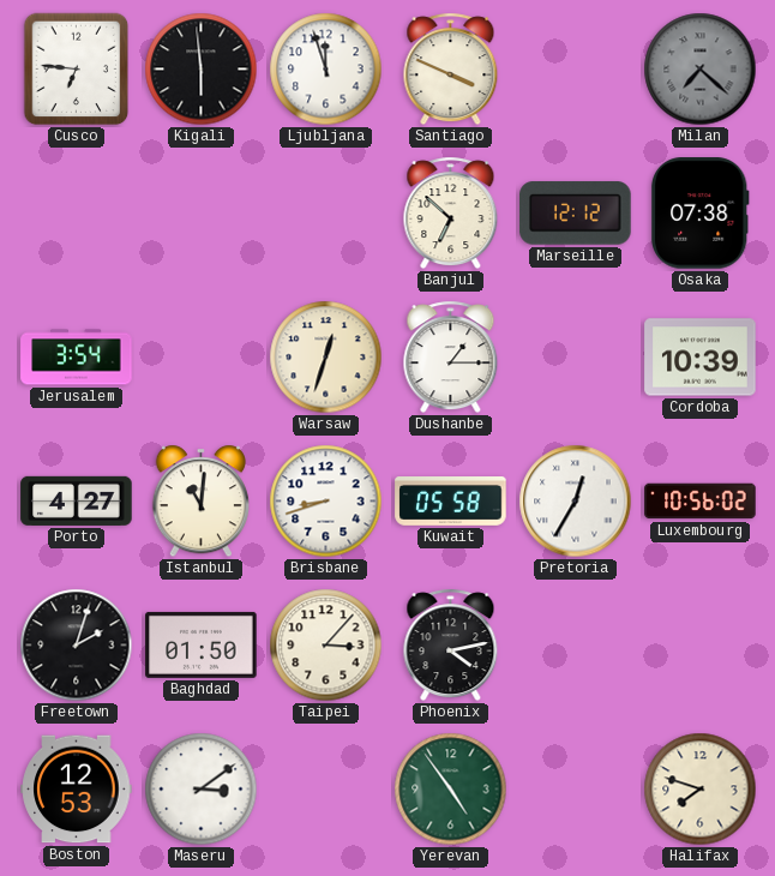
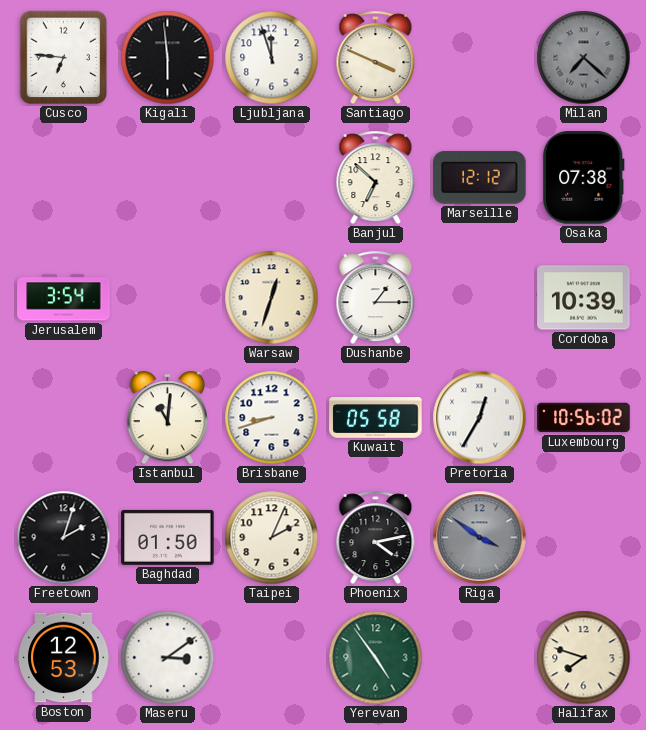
Porto: 4:27 -> none (77, 500)
Taipei: 3:07 -> 2:04 (272, 538)
Riga: none -> 3:51 (480, 538)
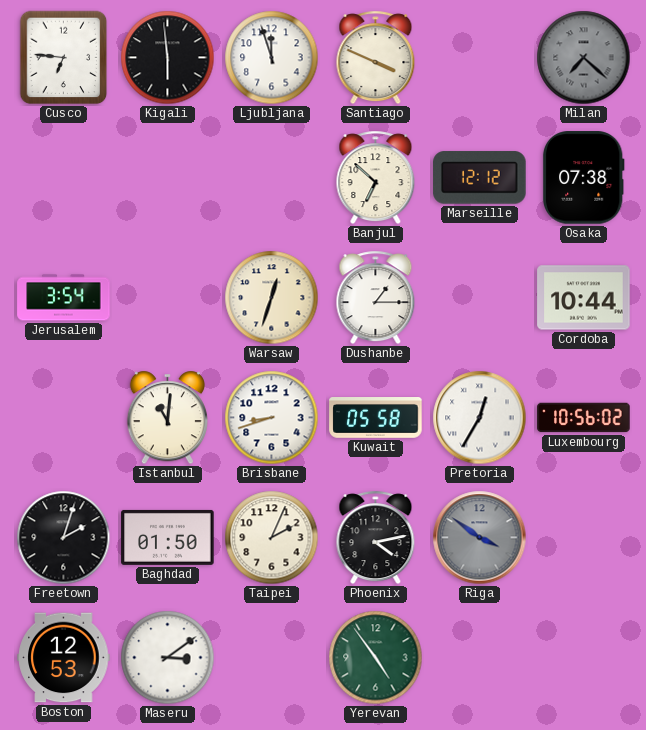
Cordoba: 10:39 -> 10:44 (584, 298)
Halifax: 7:48 -> none (584, 658)
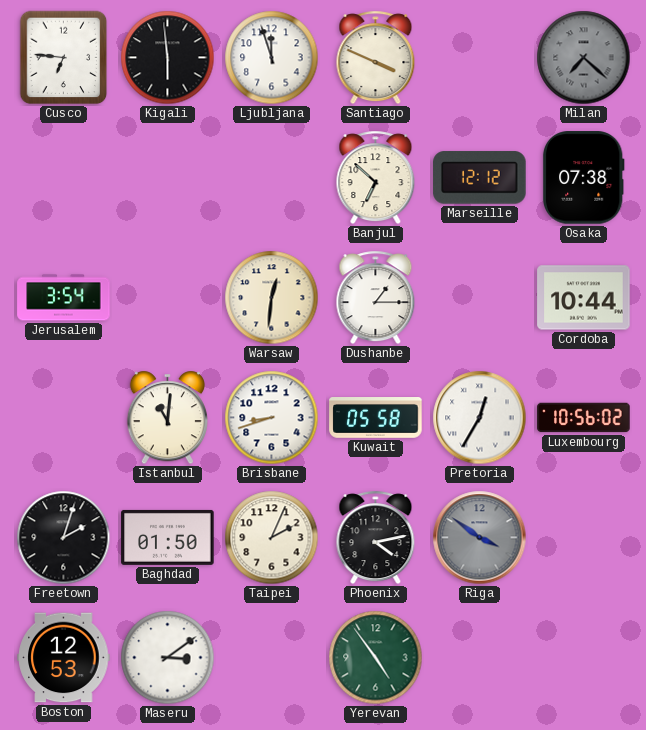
Warsaw: 12:33 -> 12:31 (272, 298)
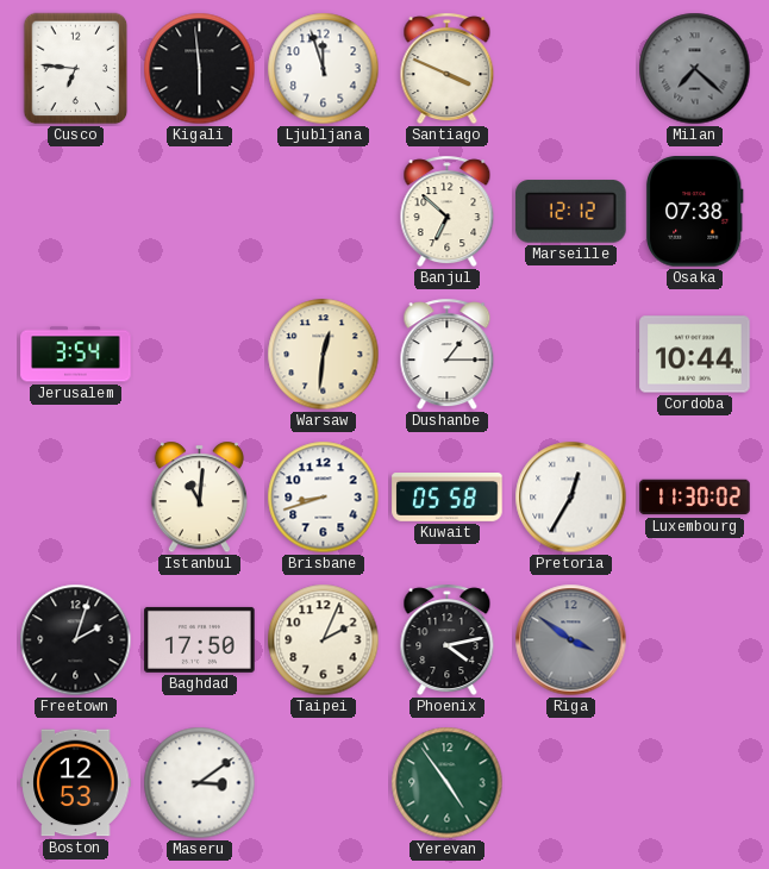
Luxembourg: 10:56 -> 11:30 (695, 498)
Baghdad: 01:50 -> 17:50 (200, 639)
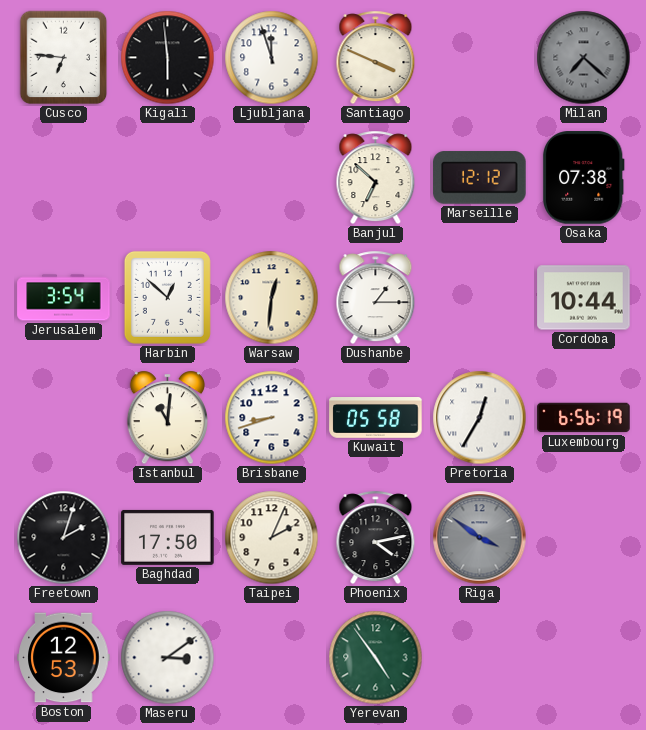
Harbin: none -> 12:52 (167, 297)
Luxembourg: 11:30 -> 6:56 (584, 418)
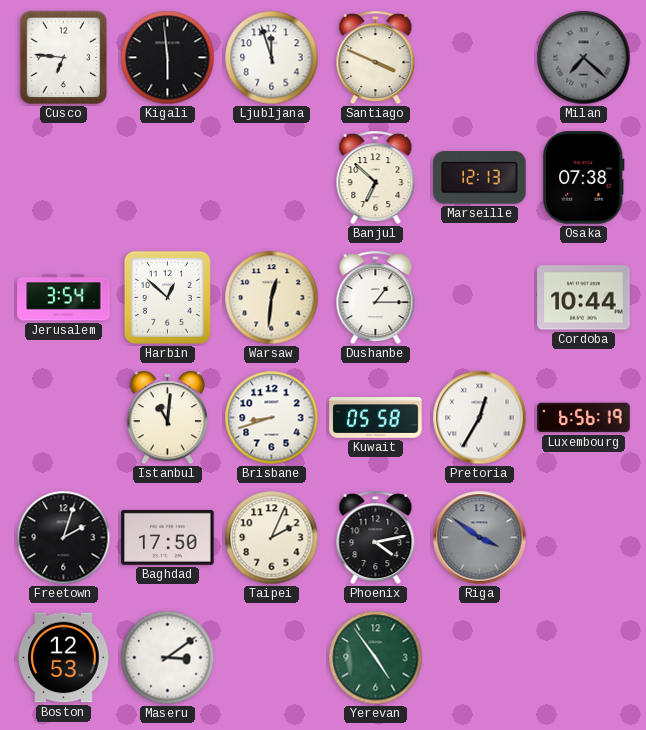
Marseille: 12:12 -> 12:13 (480, 178)
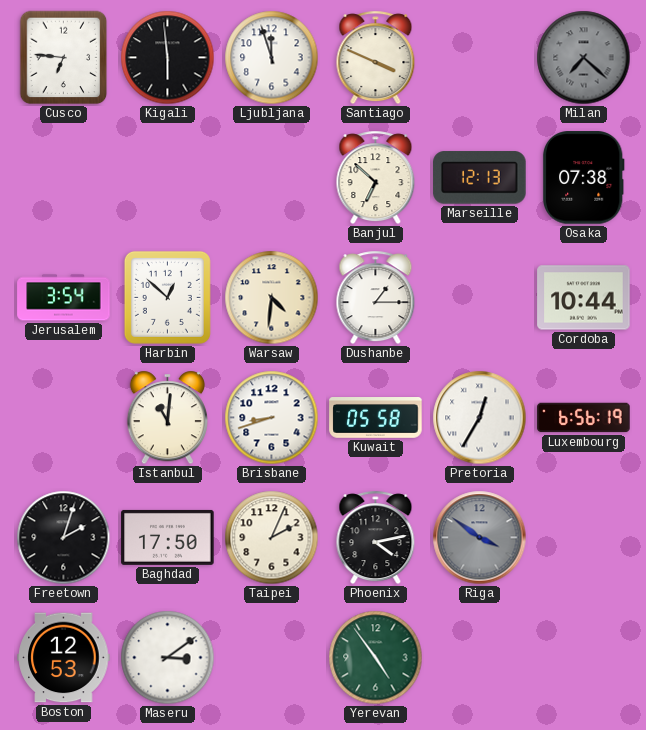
Warsaw: 12:31 -> 4:31 (272, 298)
